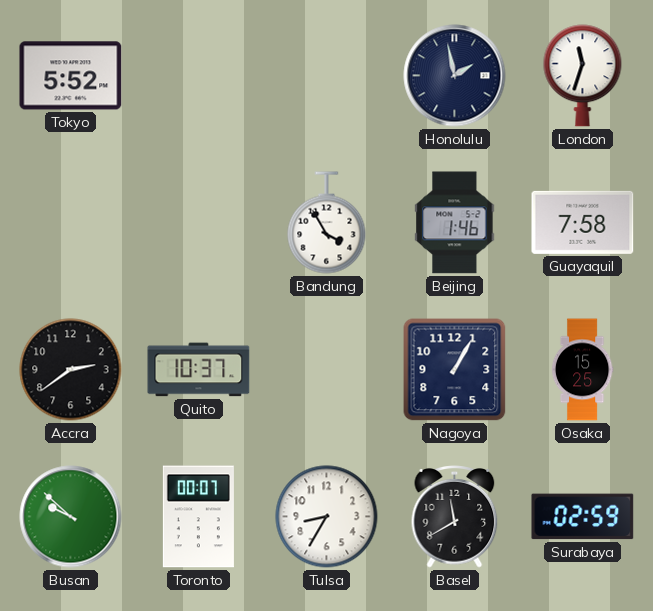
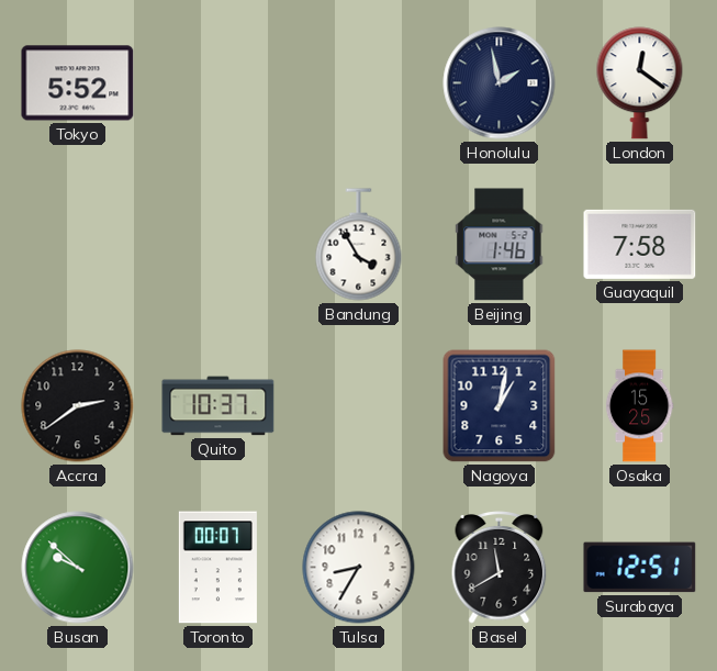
London: 11:33 -> 12:21 (640, 83)
Nagoya: 1:05 -> 1:02 (500, 406)
Surabaya: 02:59 -> 12:51 (640, 568)
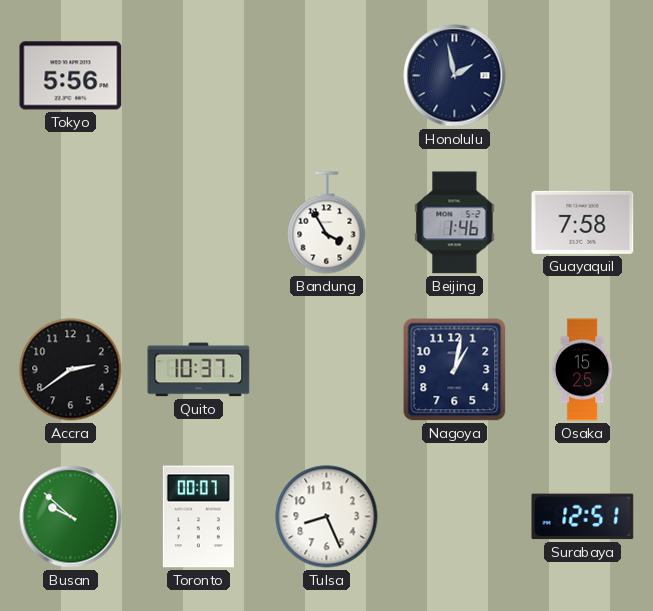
Tokyo: 5:52 -> 5:56 (71, 76)
London: 12:21 -> none (640, 83)
Tulsa: 8:35 -> 8:26 (327, 517)
Basel: 11:40 -> none (500, 568)
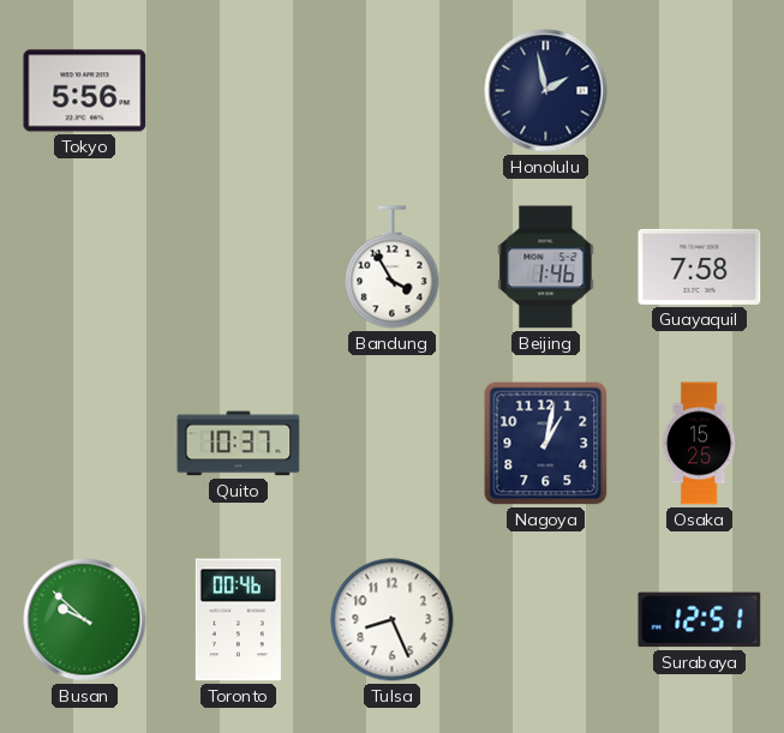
Accra: 2:39 -> none (71, 370)
Toronto: 00:07 -> 00:46 (238, 620)
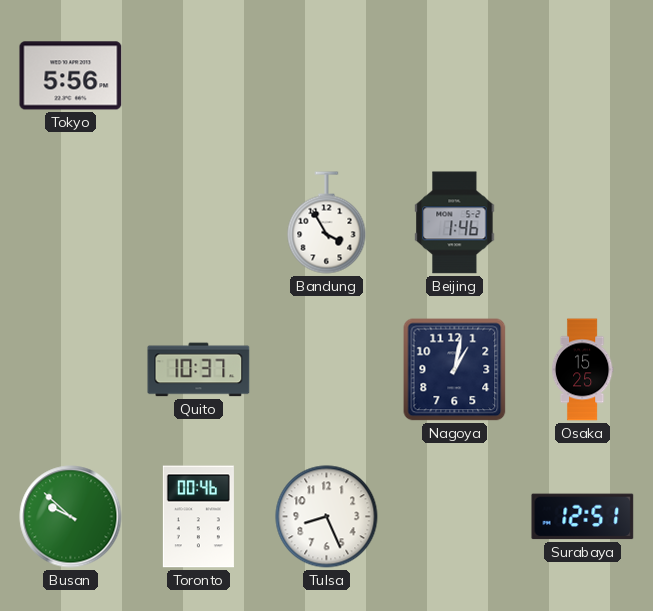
Honolulu: 1:58 -> none (546, 91)
Guayaquil: 7:58 -> none (700, 266)
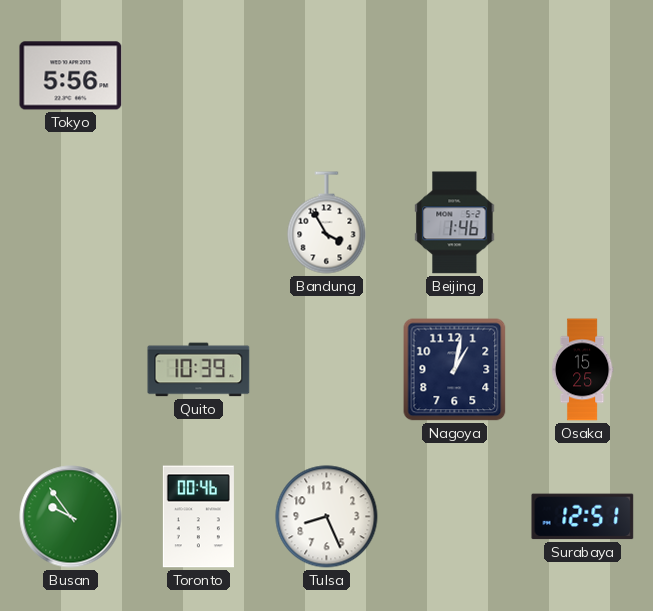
Quito: 10:37 -> 10:39 (199, 370)
Busan: 9:52 -> 9:54 (71, 517)
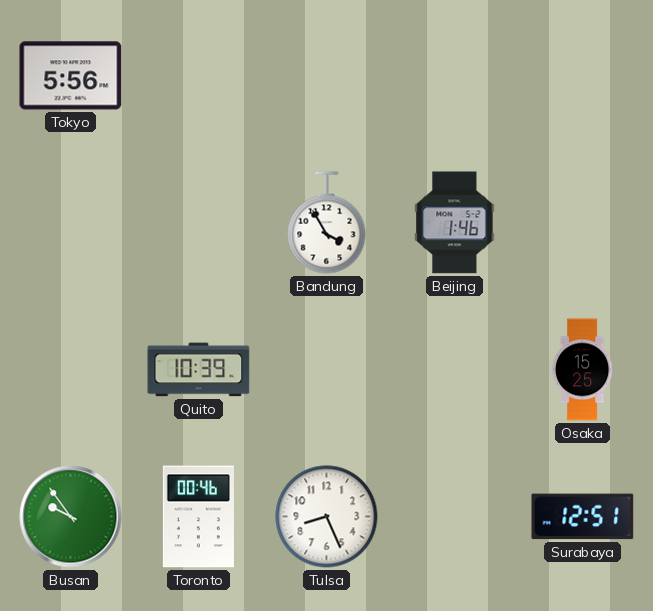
Nagoya: 1:02 -> none (455, 370)
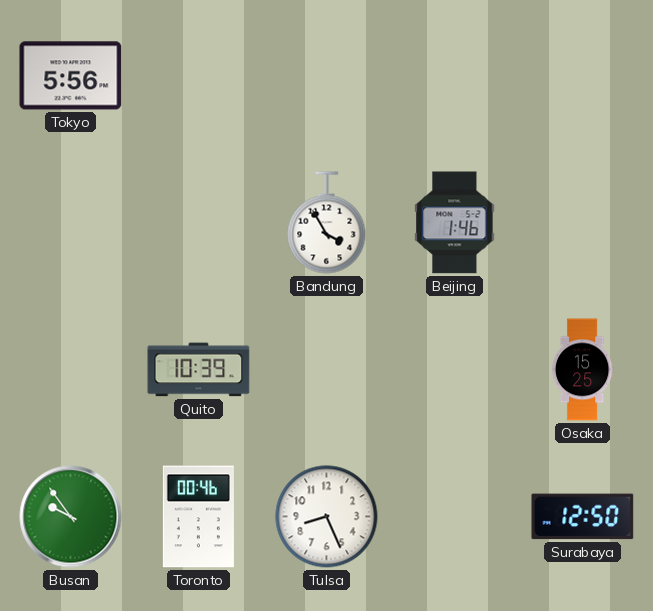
Surabaya: 12:51 -> 12:50 (583, 517)
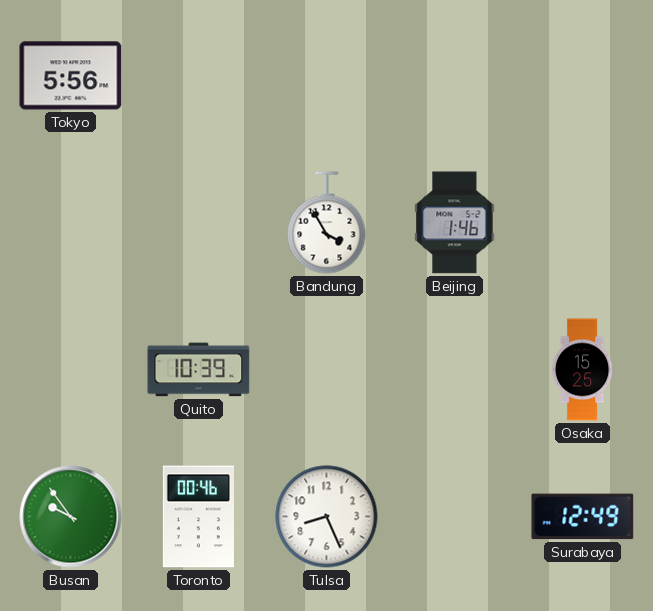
Surabaya: 12:50 -> 12:49 (583, 517)
